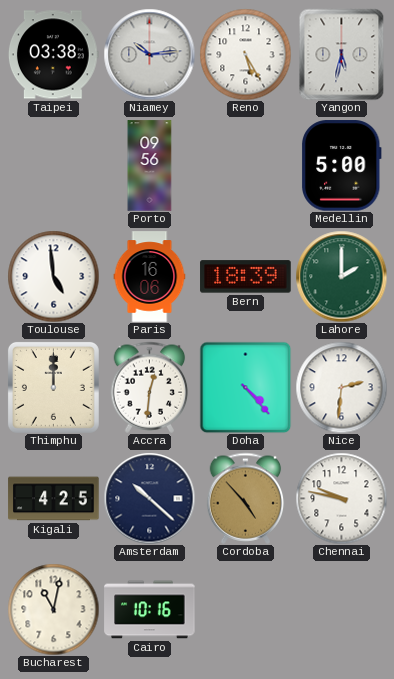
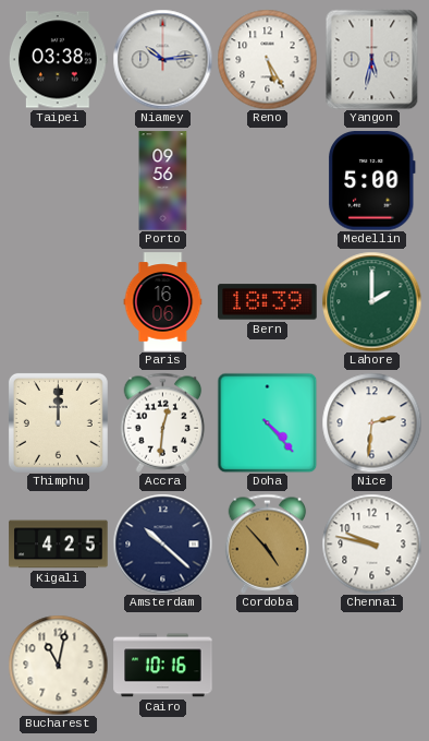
Toulouse: 4:59 -> none (53, 276)
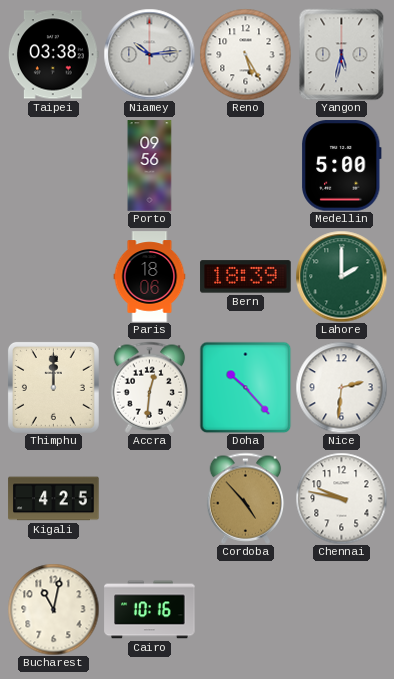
Paris: 16:06 -> 18:06 (150, 277)
Doha: 4:23 -> 10:23 (245, 387)
Amsterdam: 10:22 -> none (162, 543)
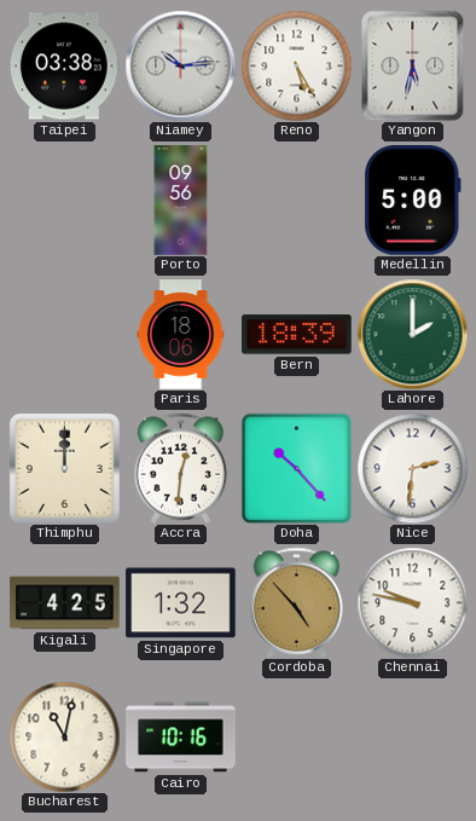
Singapore: none -> 1:32 (181, 603)
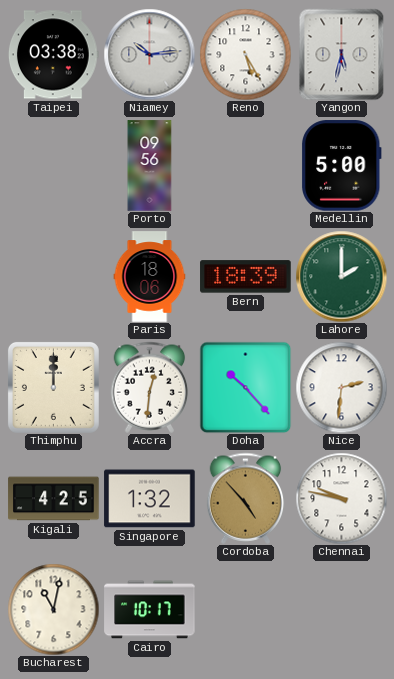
Cairo: 10:16 -> 10:17 (150, 610)
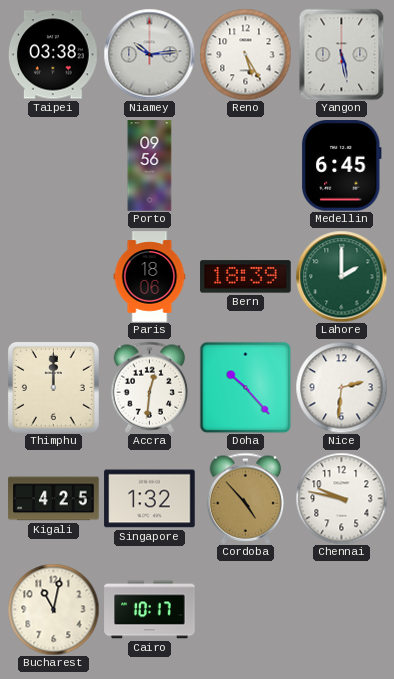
Yangon: 5:32 -> 5:28 (342, 54)
Medellin: 5:00 -> 6:45 (341, 166)
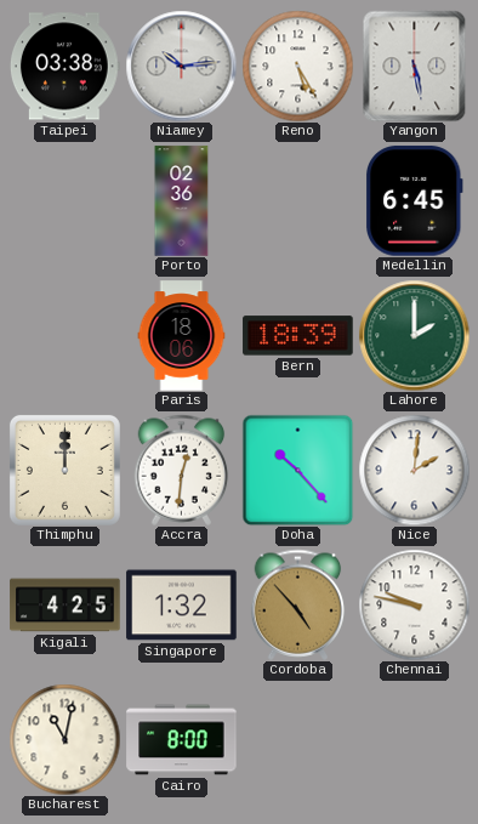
Porto: 09:56 -> 02:36 (182, 201)
Nice: 2:31 -> 2:01 (414, 470)
Cairo: 10:17 -> 8:00 (182, 740)
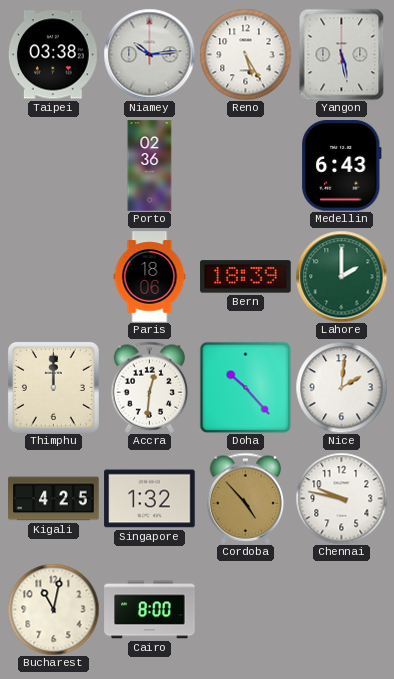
Medellin: 6:45 -> 6:43 (341, 166)
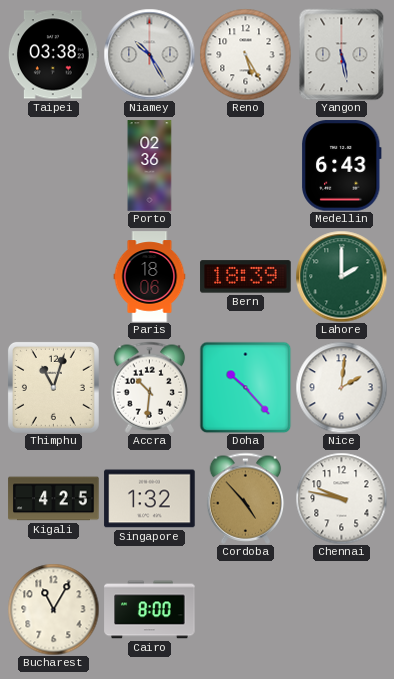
Niamey: 10:14 -> 10:25 (149, 54)
Thimphu: 12:00 -> 11:03 (53, 387)
Accra: 12:31 -> 10:31 (150, 387)
Bucharest: 11:02 -> 11:05 (53, 609)
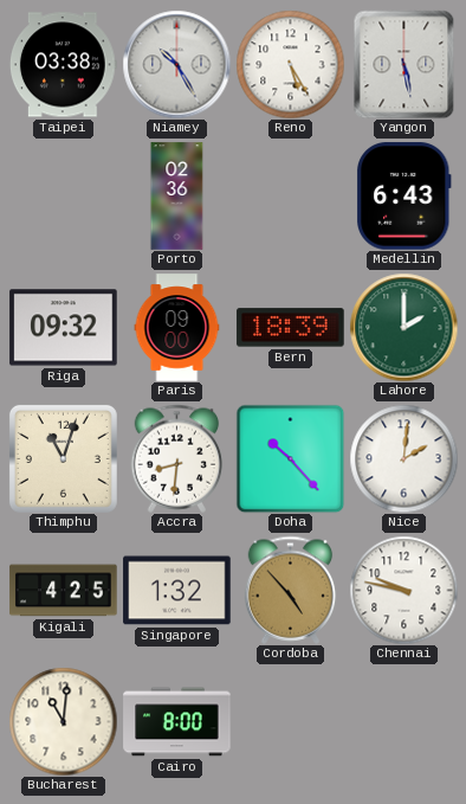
Riga: none -> 09:32 (64, 328)
Paris: 18:06 -> 09:00 (177, 328)
Accra: 10:31 -> 8:31 (177, 458)
Bucharest: 11:05 -> 11:01 (63, 721)
